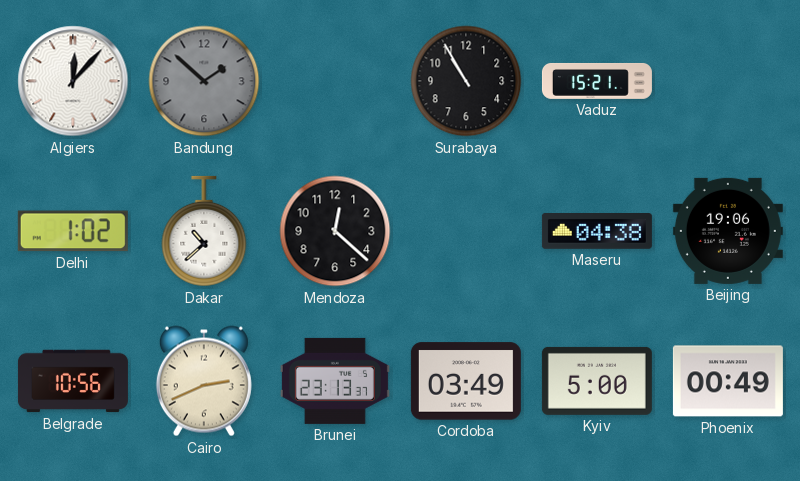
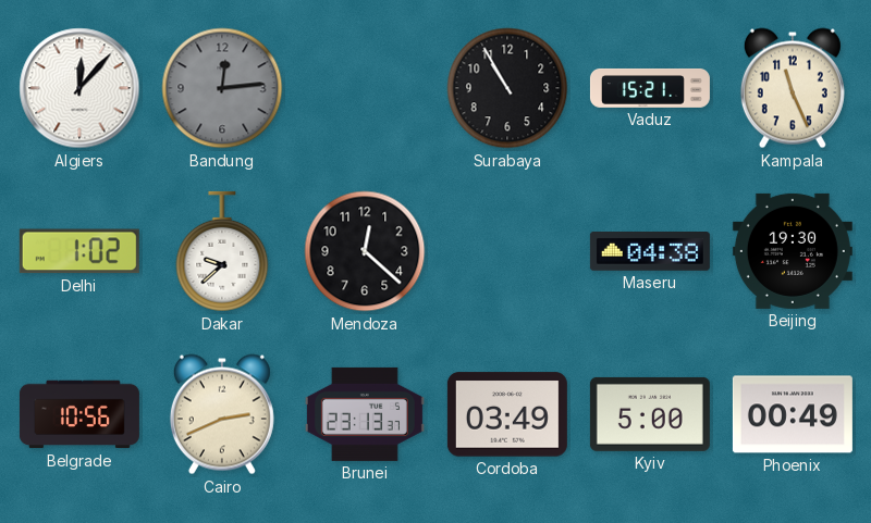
Bandung: 1:52 -> 12:14 (222, 88)
Kampala: none -> 11:26 (793, 88)
Dakar: 10:38 -> 9:38 (222, 251)
Beijing: 19:06 -> 19:30 (793, 251)
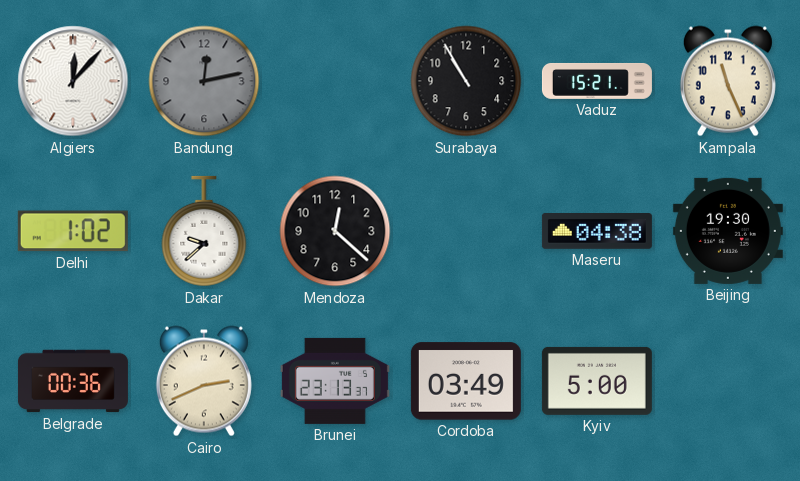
Bandung: 12:14 -> 12:13 (204, 81)
Belgrade: 10:56 -> 00:36 (73, 381)
Phoenix: 00:49 -> none (793, 414)
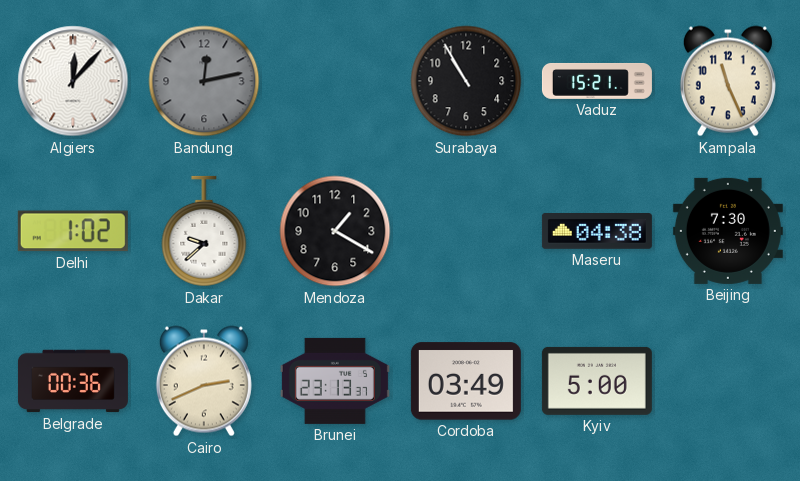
Mendoza: 12:22 -> 1:20 (335, 231)
Beijing: 19:30 -> 7:30 (728, 231)
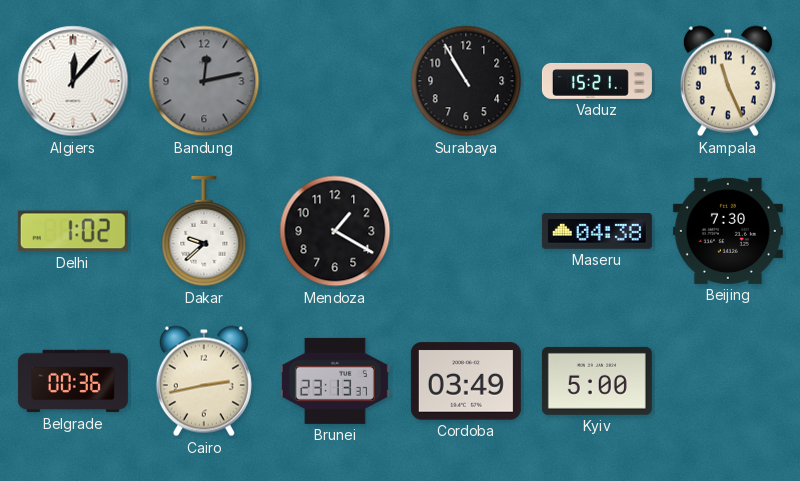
Cairo: 2:41 -> 2:43 (204, 381)
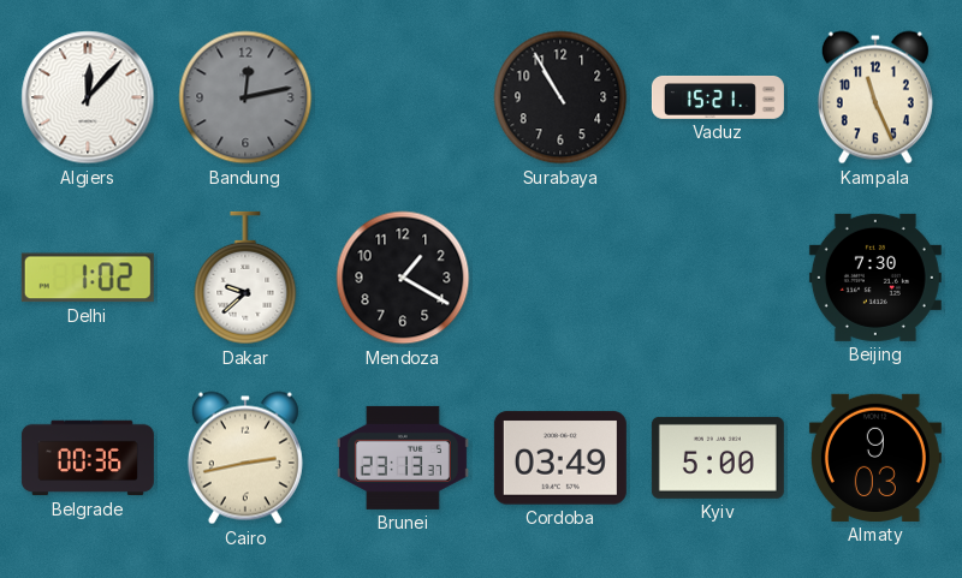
Maseru: 04:38 -> none (597, 232)
Almaty: none -> 9:03 (875, 458)
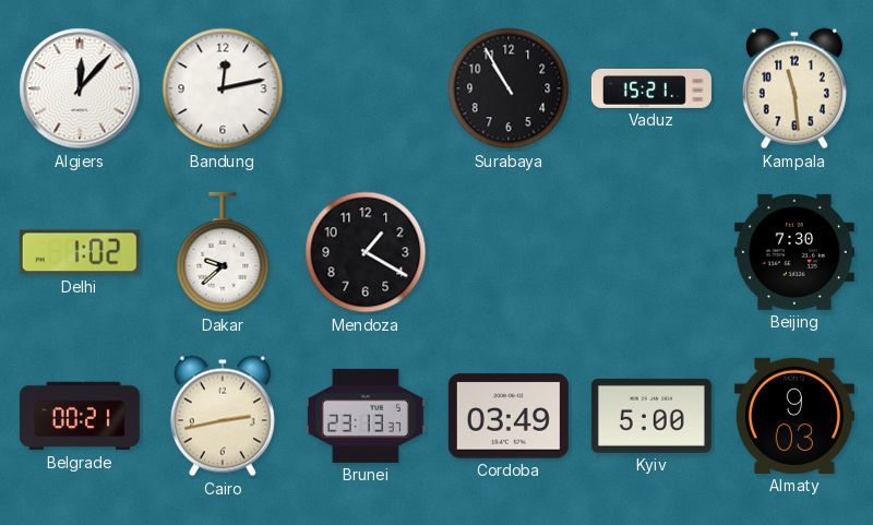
Bandung dial: grey -> white (223, 88)
Kampala: 11:26 -> 11:29 (794, 88)
Belgrade: 00:36 -> 00:21 (80, 416)
